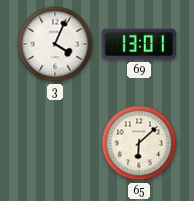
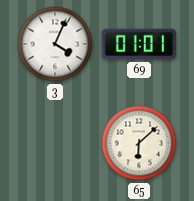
69: 13:01 -> 01:01 (139, 44)
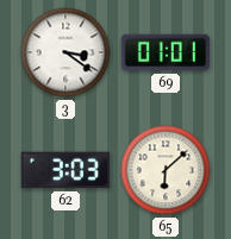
3: 4:04 -> 3:21 (65, 52)
62: none -> 3:03 (64, 170)
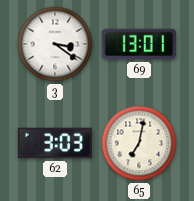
69: 01:01 -> 13:01 (139, 44)
65: 6:08 -> 7:02 (139, 143)
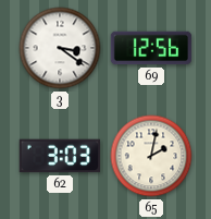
69: 13:01 -> 12:56 (151, 48)
65: 7:02 -> 2:02 (151, 156)
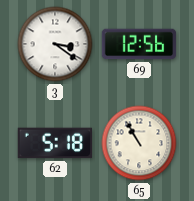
62: 3:03 -> 5:18 (54, 143)
65: 2:02 -> 10:55 (139, 143)
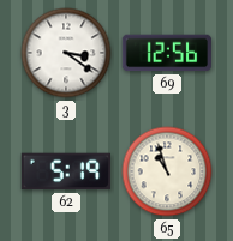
62: 5:18 -> 5:19 (65, 171)
65: 10:55 -> 10:57 (167, 171)
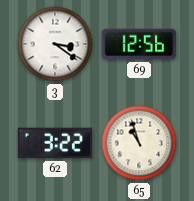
62: 5:19 -> 3:22 (54, 143)
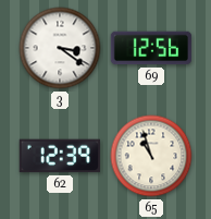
62: 3:22 -> 12:39 (59, 156)
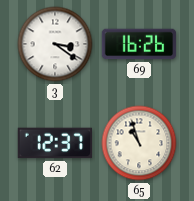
69: 12:56 -> 16:26 (139, 44)
62: 12:39 -> 12:37 (54, 143)
